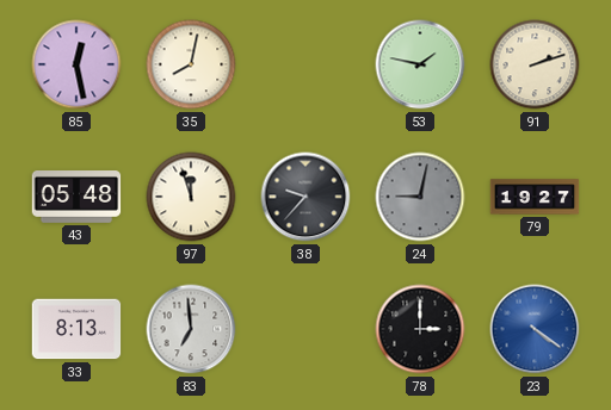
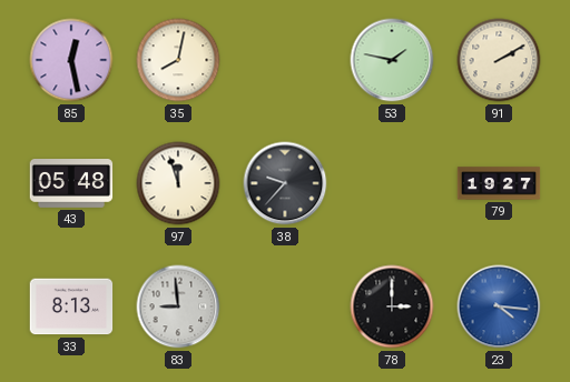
91: 2:12 -> 2:10 (499, 60)
24: 9:02 -> none (420, 197)
83: 6:59 -> 8:59 (178, 306)
23: 4:21 -> 4:16 (499, 306)
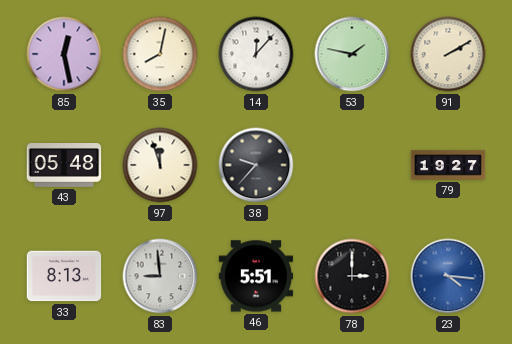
14: none -> 12:07 (256, 54)
46: none -> 5:51 (256, 276)
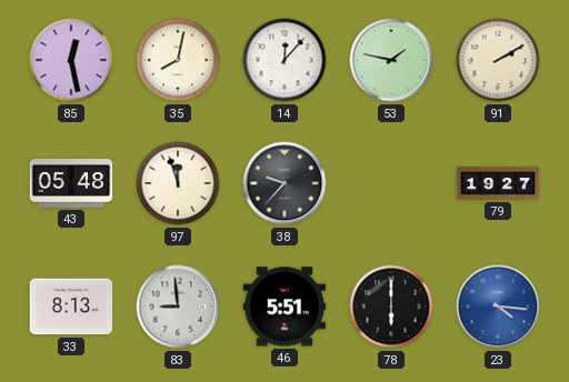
78: 3:00 -> 6:00 (391, 306)
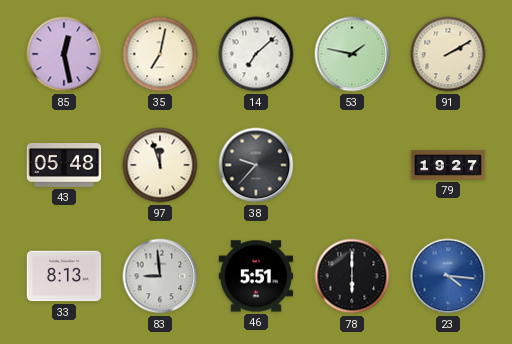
35: 8:02 -> 7:02 (160, 54)
14: 12:07 -> 7:08 (256, 54)
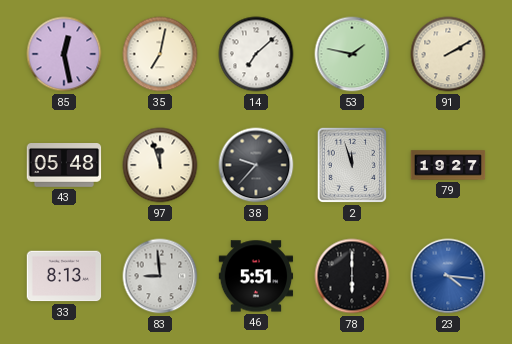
2: none -> 11:57 (352, 165)
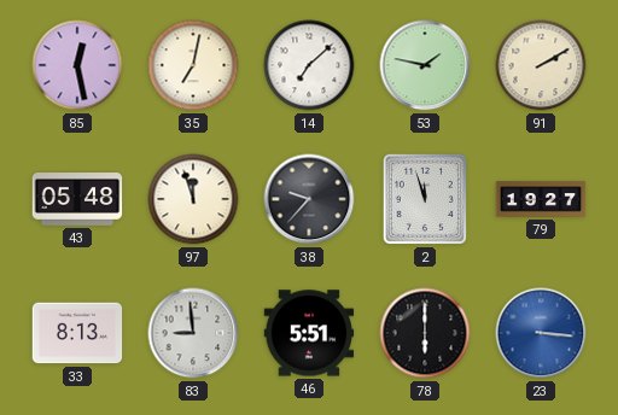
23: 4:16 -> 3:16 (541, 333)
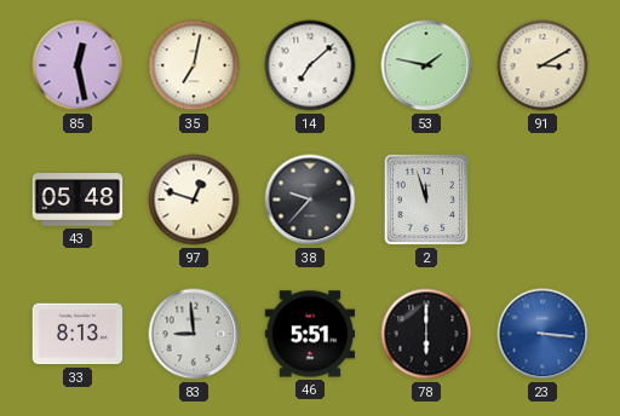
91: 2:10 -> 3:10 (542, 65)
97: 11:57 -> 12:48 (194, 200)
79: 19:27 -> none (541, 199)
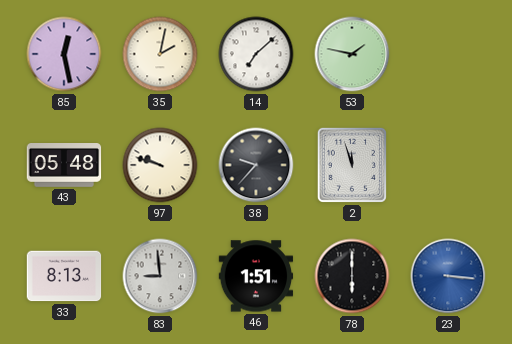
35: 7:02 -> 2:02 (160, 54)
91: 3:10 -> none (542, 65)
97: 12:48 -> 9:48 (160, 165)
46: 5:51 -> 1:51 (256, 276)
